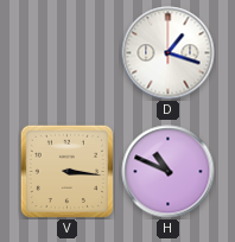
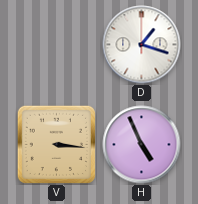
H: 10:49 -> 4:56 (142, 145)
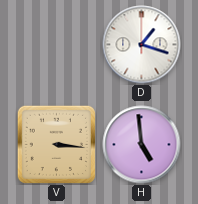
H: 4:56 -> 4:59 (142, 145)
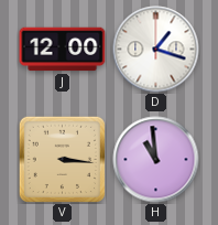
J: none -> 12:00 (63, 50)
H: 4:59 -> 10:59 (156, 160)
